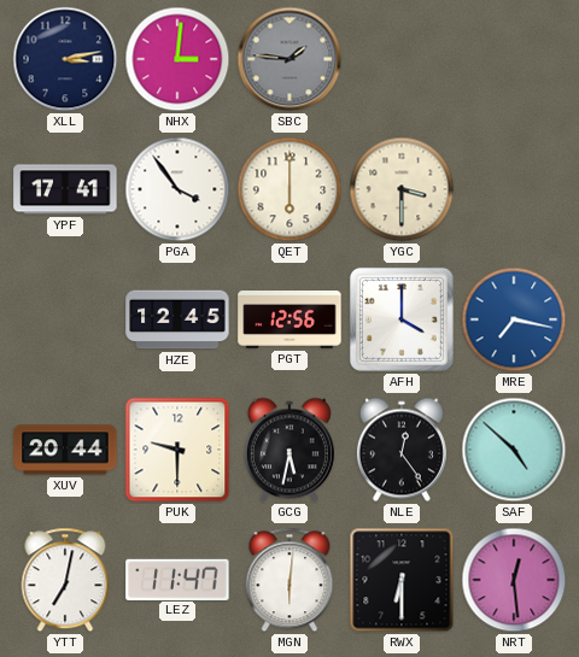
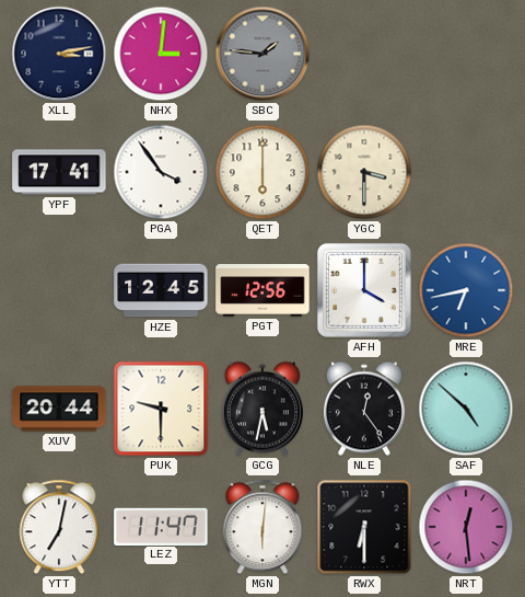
MRE: 7:17 -> 6:43 (466, 290)
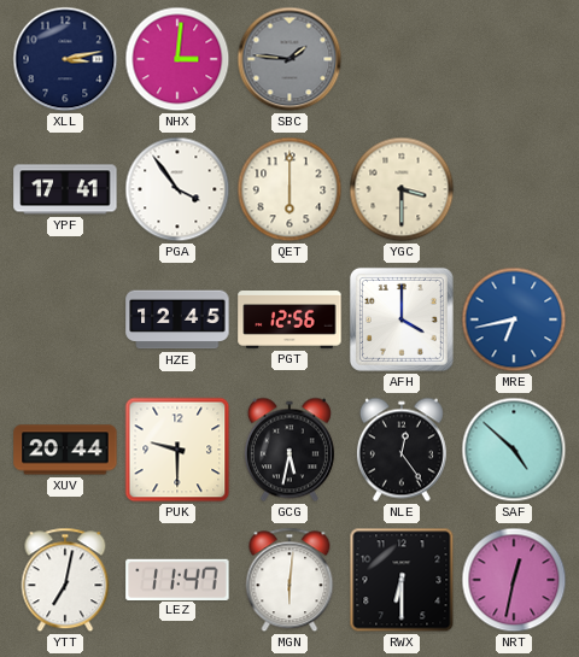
NRT: 12:29 -> 12:32 (514, 580)
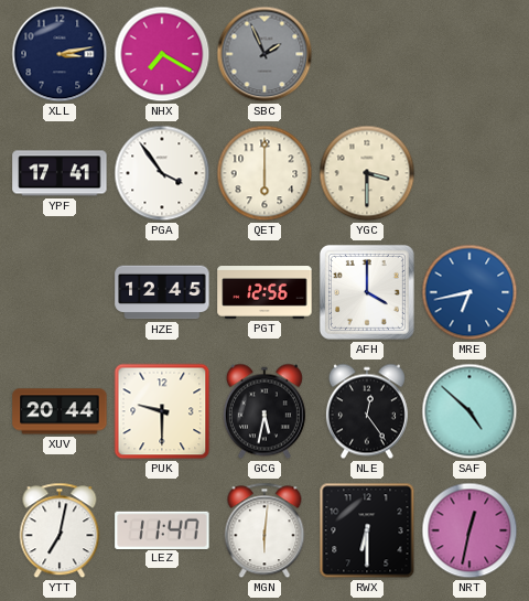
NHX: 3:01 -> 7:20 (162, 54)
SBC: 1:46 -> 1:56 (264, 54)
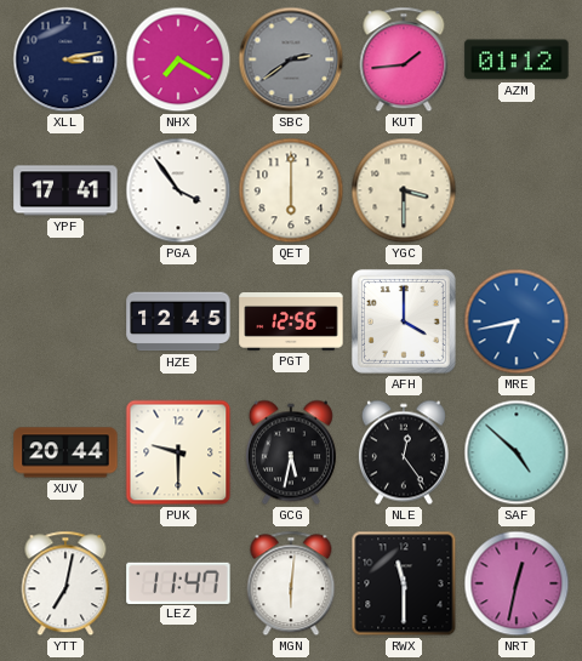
SBC: 1:56 -> 2:39 (291, 59)
KUT: none -> 1:44 (404, 59)
AZM: none -> 01:12 (517, 59)
RWX: 6:30 -> 11:30 (404, 583)
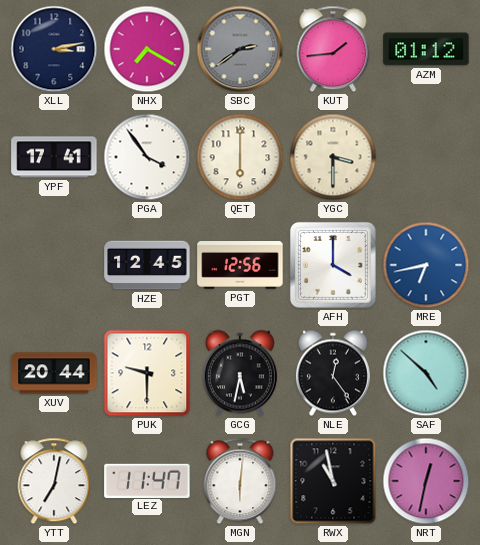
RWX: 11:30 -> 10:58 (333, 481)
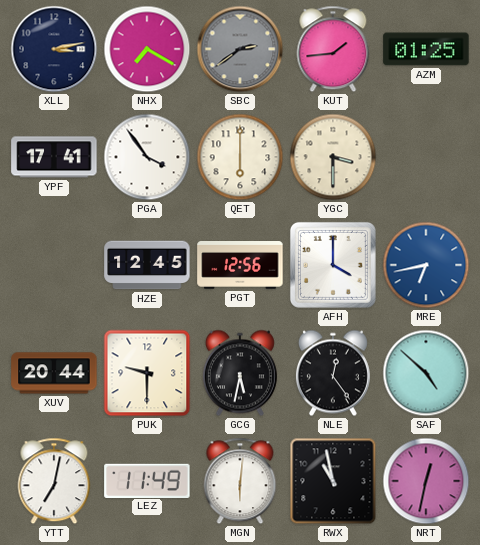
AZM: 01:12 -> 01:25 (426, 49)
LEZ: 11:47 -> 11:49 (147, 480)
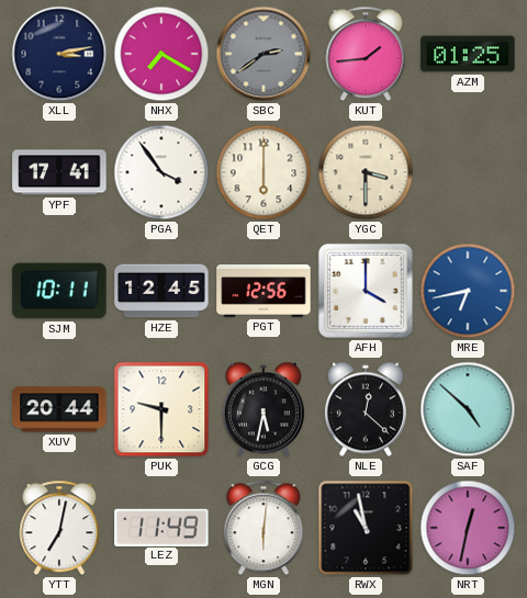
SJM: none -> 10:11 (59, 291)
NLE: 12:24 -> 12:22 (366, 409)
